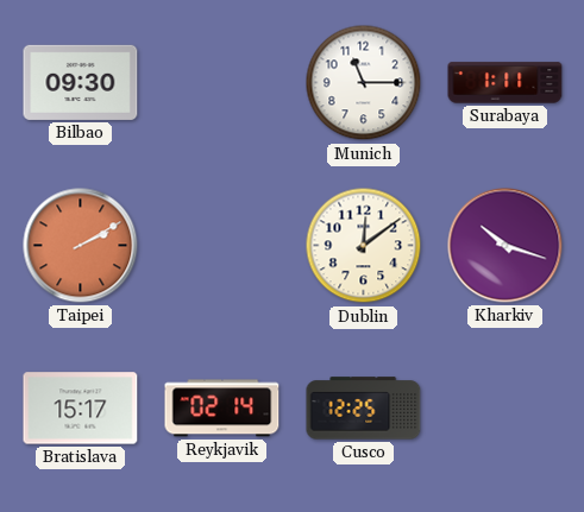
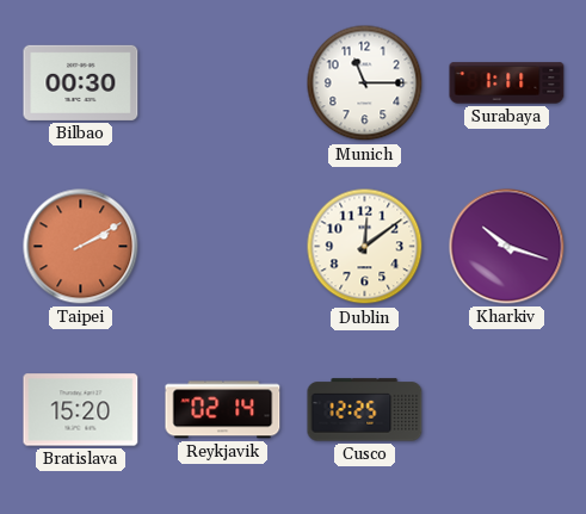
Bilbao: 09:30 -> 00:30 (81, 82)
Bratislava: 15:17 -> 15:20 (81, 410)
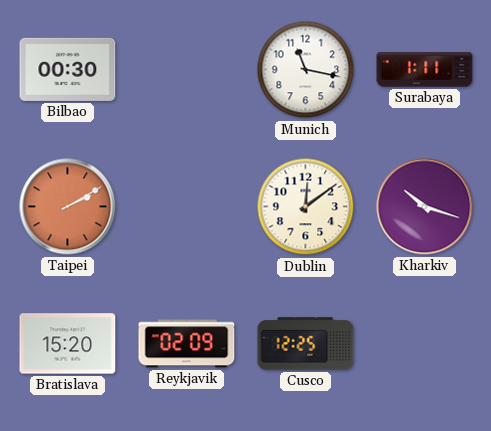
Munich: 11:15 -> 11:17 (306, 70)
Reykjavik: 02:14 -> 02:09 (187, 344)
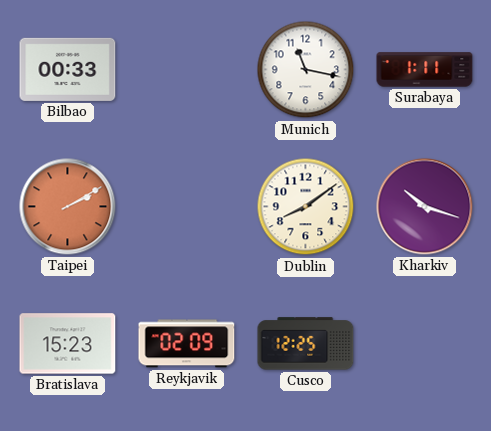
Bilbao: 00:30 -> 00:33 (68, 69)
Dublin: 12:09 -> 8:09 (306, 207)
Bratislava: 15:20 -> 15:23 (68, 344)
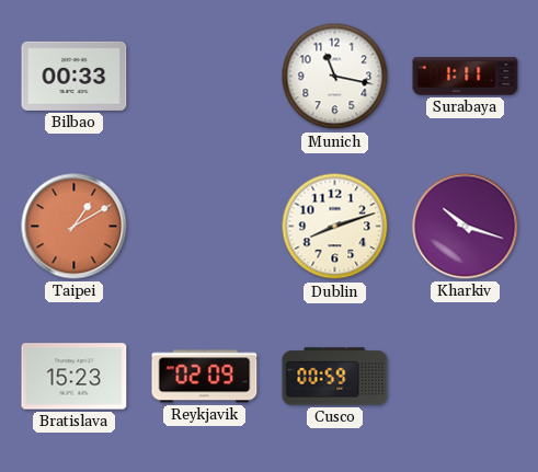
Taipei: 2:10 -> 1:10 (75, 227)
Dublin: 8:09 -> 8:12 (335, 227)
Cusco: 12:25 -> 00:59 (335, 377)
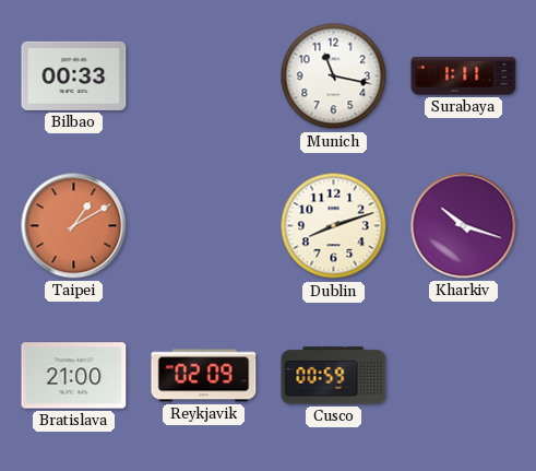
Bratislava: 15:23 -> 21:00 (74, 376)
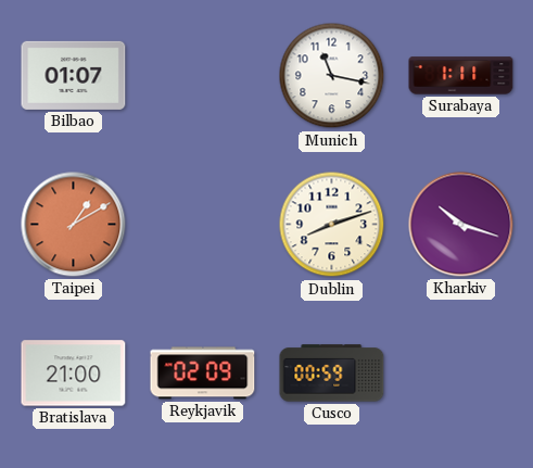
Bilbao: 00:33 -> 01:07 (74, 75)
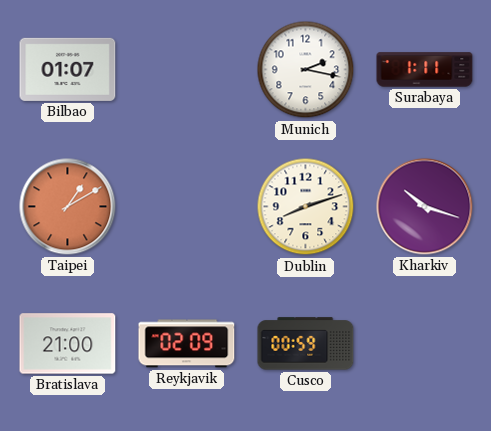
Munich: 11:17 -> 2:17 (306, 70)
